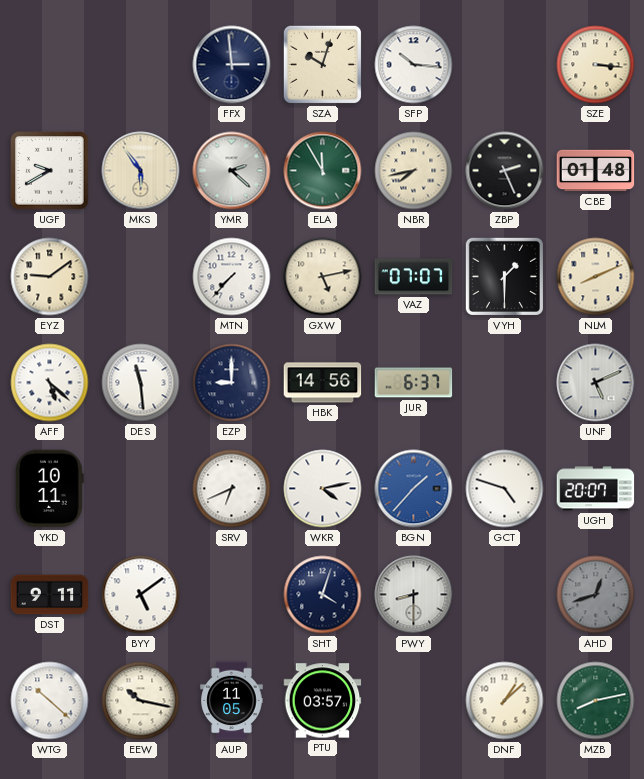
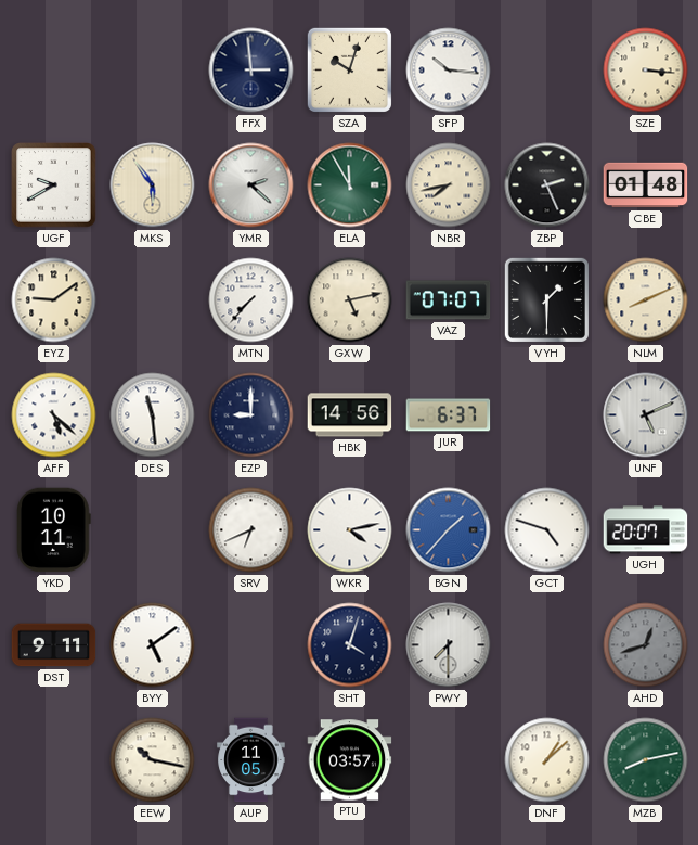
PWY: 8:30 -> 7:30 (449, 645)
WTG: 10:22 -> none (50, 701)
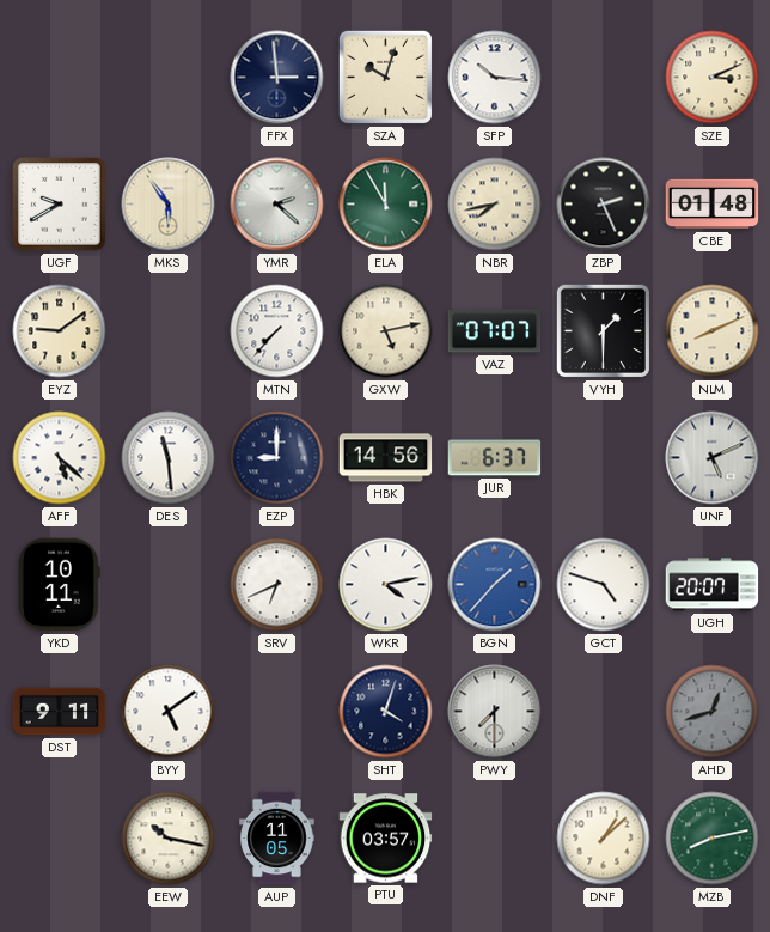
SZE: 3:16 -> 3:11 (713, 78)
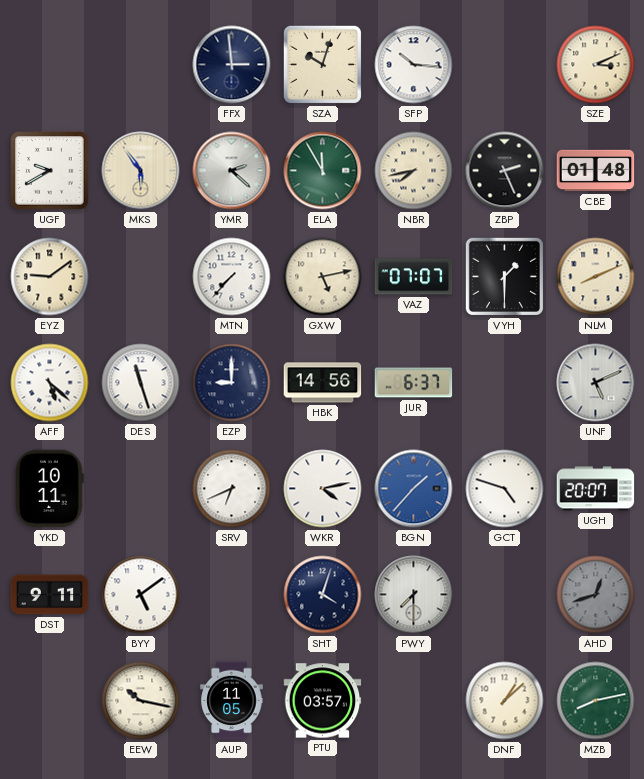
DES: 11:29 -> 11:27 (141, 383)
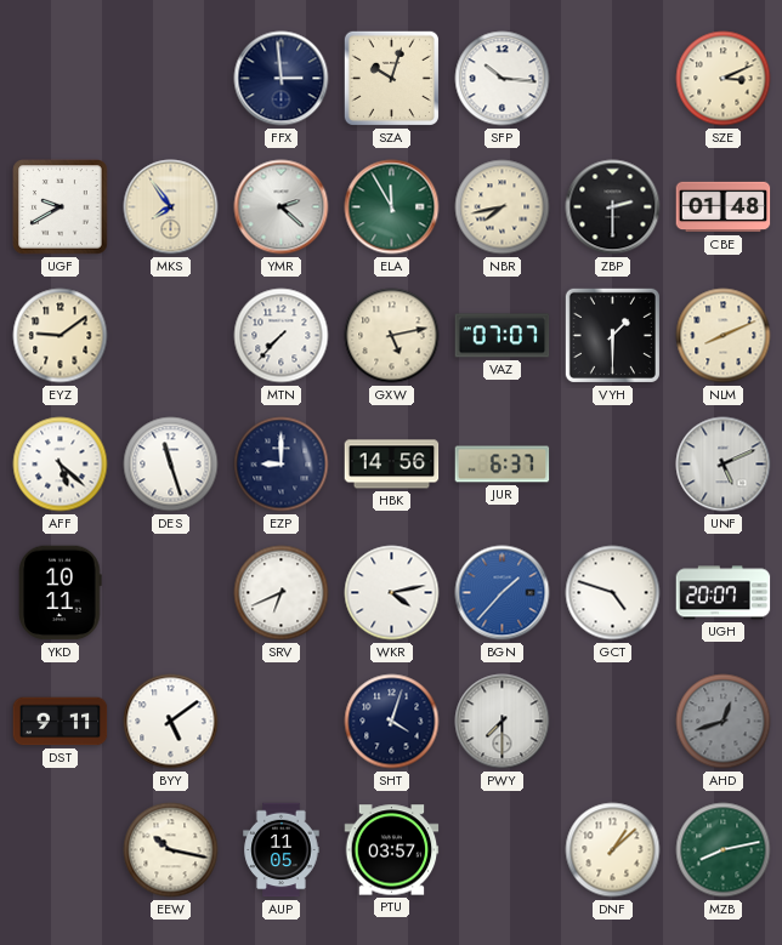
MKS: 5:54 -> 7:54 (171, 207)
ZBP: 2:26 -> 2:30 (613, 207)
